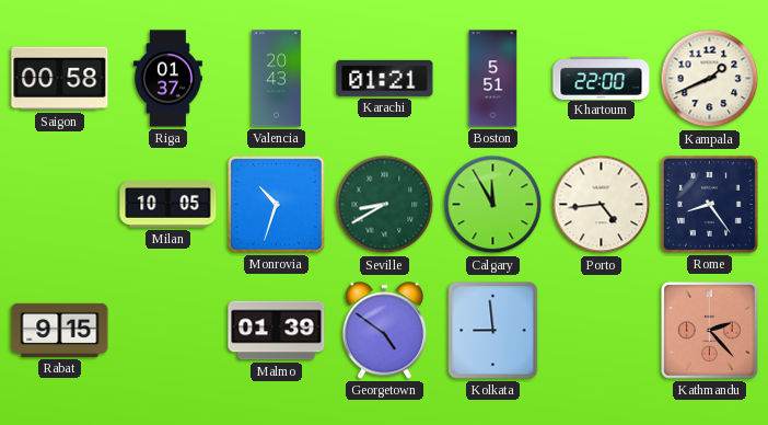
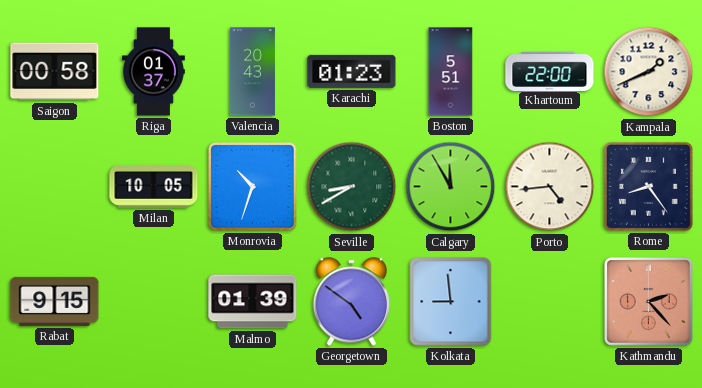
Karachi: 01:21 -> 01:23 (352, 71)
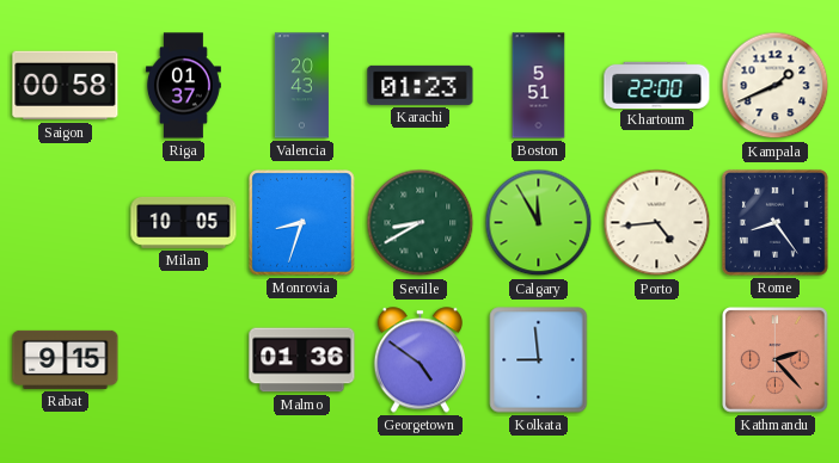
Monrovia: 10:33 -> 8:33 (302, 223)
Malmo: 01:39 -> 01:36 (302, 360)
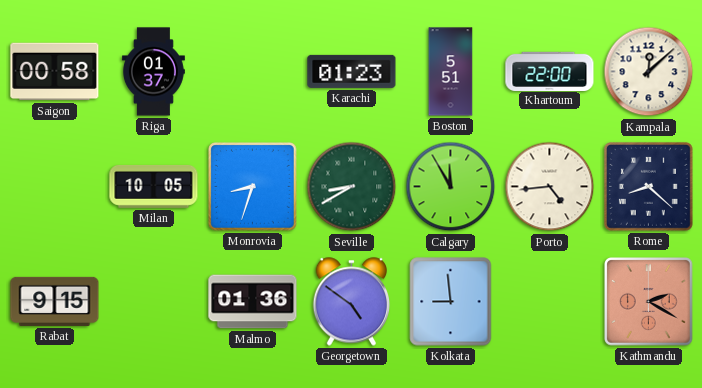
Valencia: 20:43 -> none (301, 86)
Kampala: 1:41 -> 12:08 (649, 72)
Rome: 8:24 -> 8:22 (648, 186)
Kathmandu: 2:23 -> 2:20 (649, 302)
